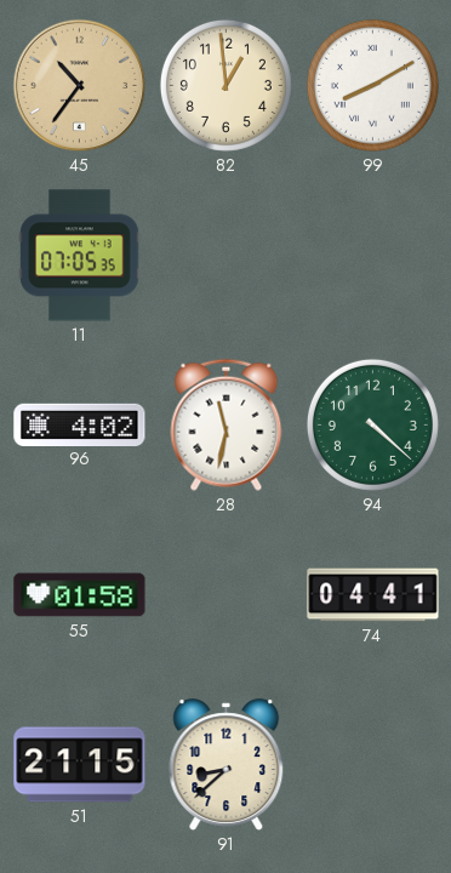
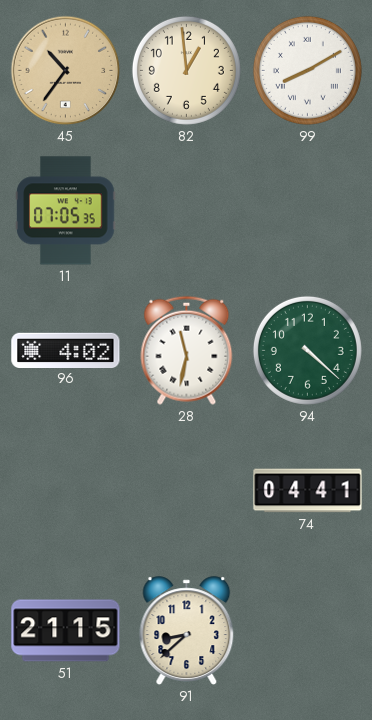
55: 01:58 -> none (80, 595)
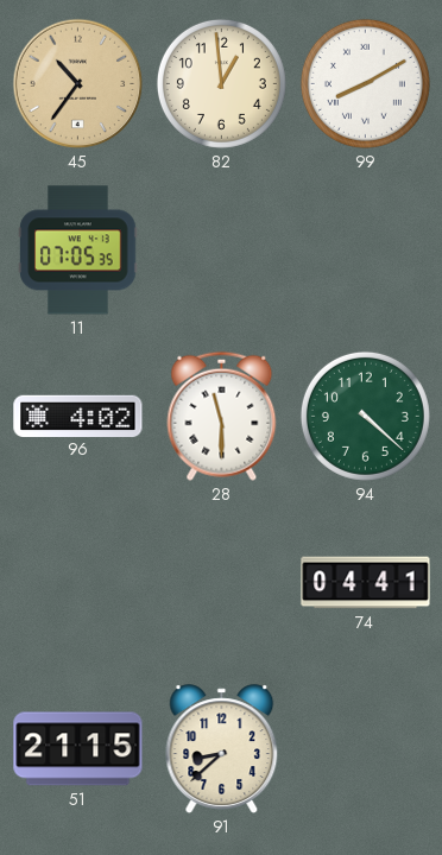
28: 11:32 -> 11:30 (222, 416)
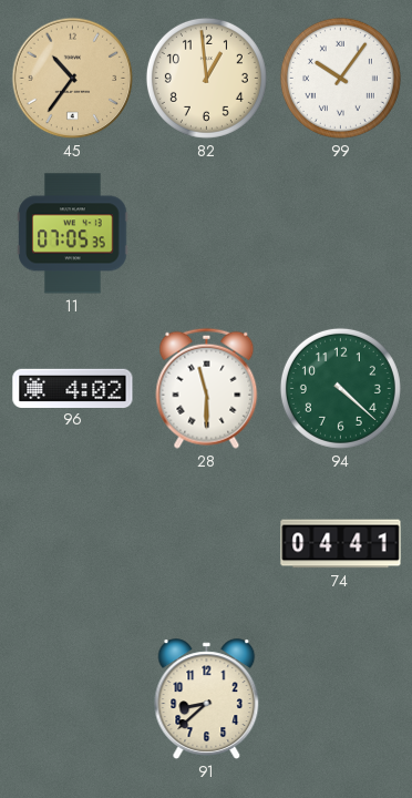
99: 8:10 -> 10:06 (340, 78)
51: 21:15 -> none (78, 749)
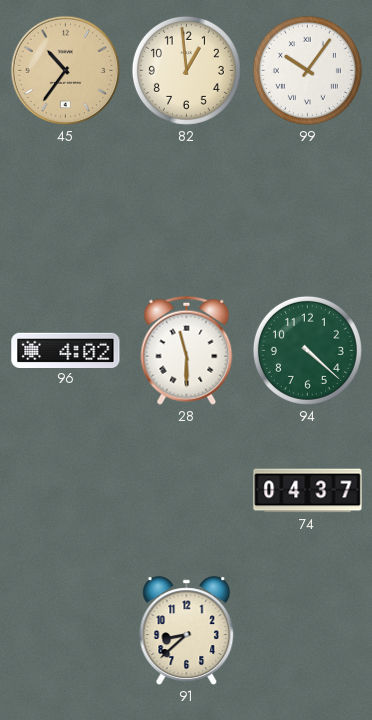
11: 07:05 -> none (73, 234)
74: 04:41 -> 04:37 (308, 491)
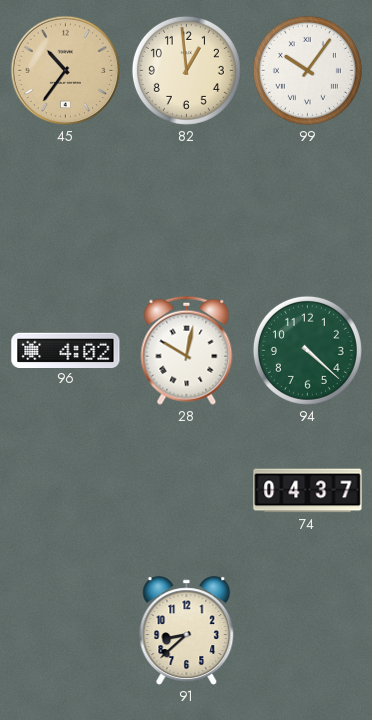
28: 11:30 -> 10:02 (187, 350)
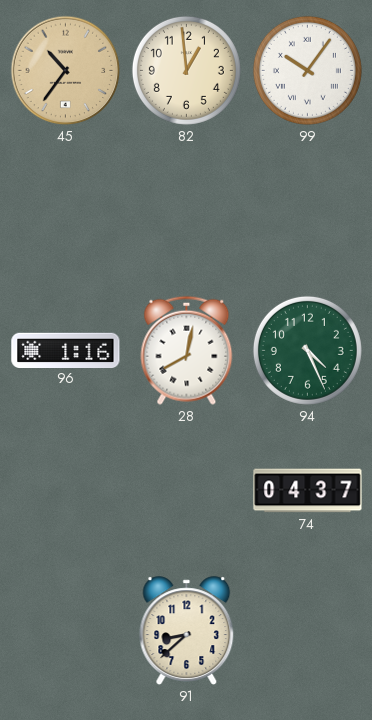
96: 4:02 -> 1:16 (66, 350)
28: 10:02 -> 8:02 (187, 350)
94: 4:22 -> 4:26 (307, 350)
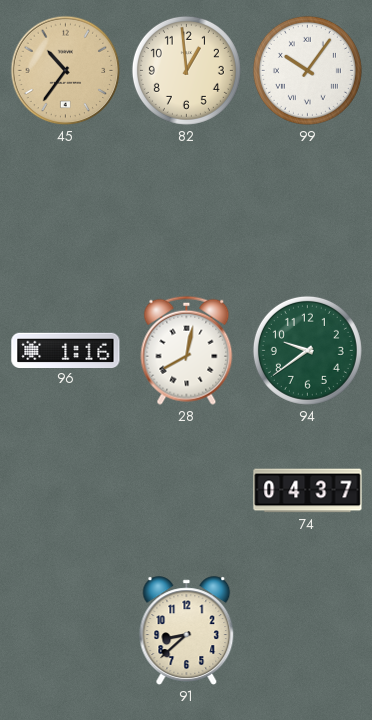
94: 4:26 -> 9:39 (307, 350)
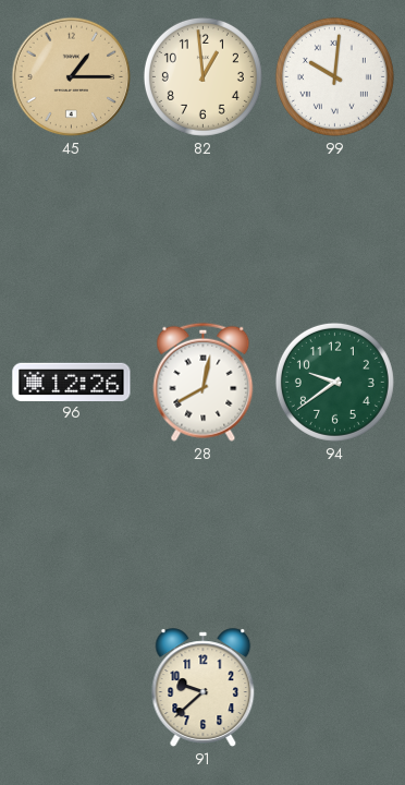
45: 10:36 -> 1:15 (72, 77)
99: 10:06 -> 10:01 (334, 76)
96: 1:16 -> 12:26 (72, 382)
74: 04:37 -> none (308, 491)
91: 8:38 -> 9:38 (204, 688)
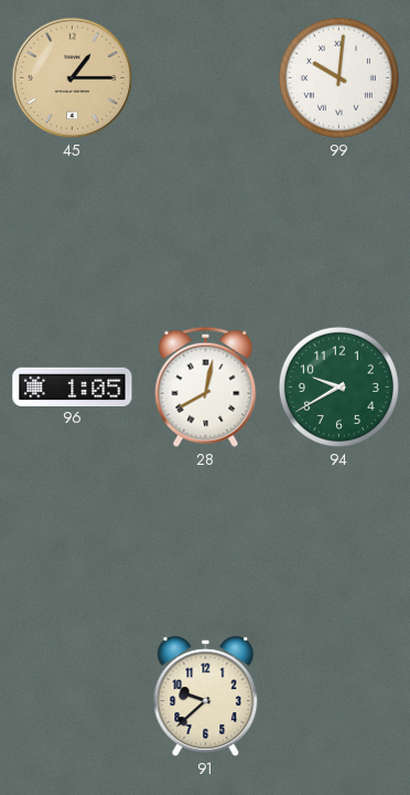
82: 12:59 -> none (202, 76)
96: 12:26 -> 1:05 (73, 386)
94: 9:39 -> 9:40 (338, 386)
